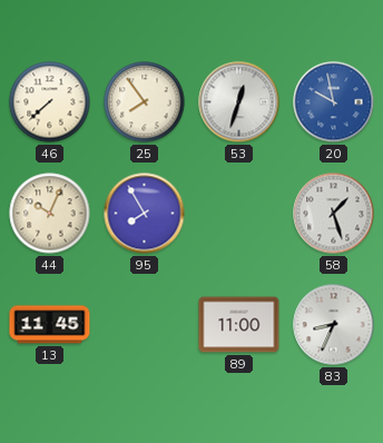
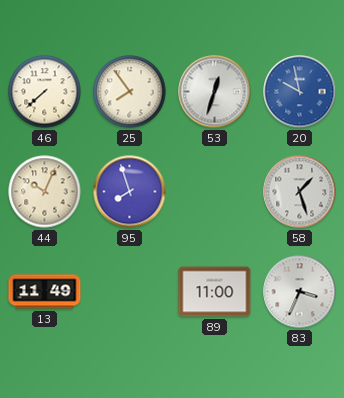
95: 7:55 -> 7:57 (130, 192)
13: 11:45 -> 11:49 (45, 292)
83: 8:34 -> 3:34 (300, 292)
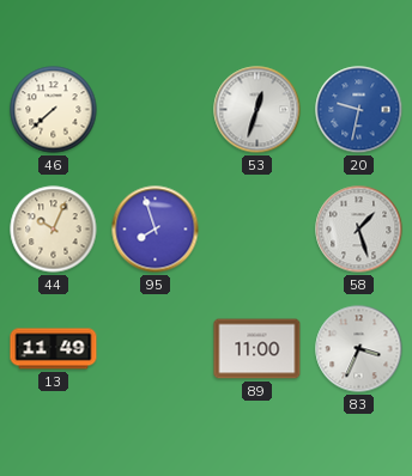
25: 7:54 -> none (130, 92)
20: 9:58 -> 9:32 (359, 110)
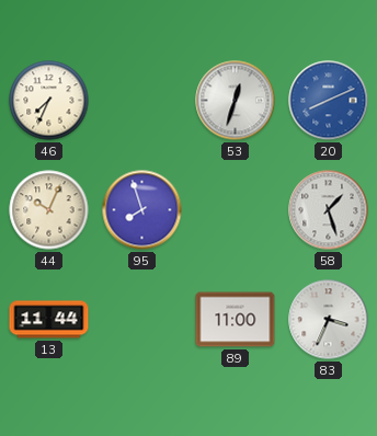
46: 7:38 -> 7:34 (49, 101)
20: 9:32 -> 8:11 (329, 101)
13: 11:49 -> 11:44 (49, 320)
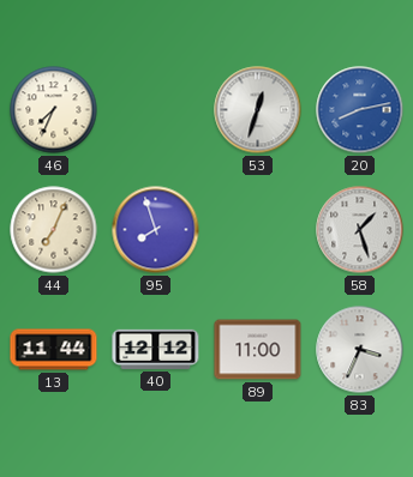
20: 8:11 -> 8:13 (360, 110)
44: 10:04 -> 7:04 (54, 230)
40: none -> 12:12 (156, 349)
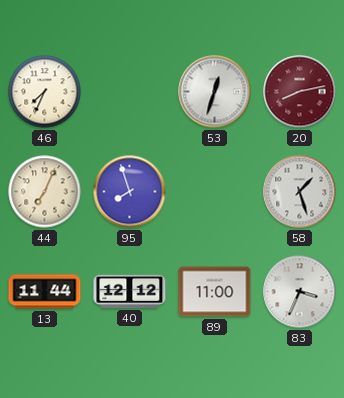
20 dial: blue -> burgundy (300, 92)
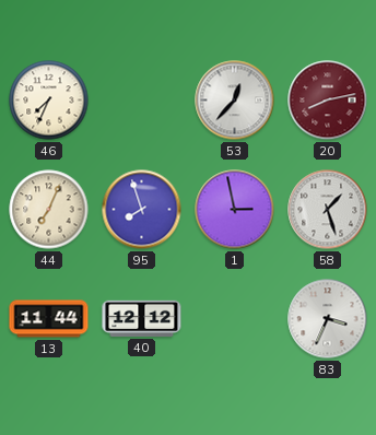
53: 12:33 -> 12:37 (235, 101)
1: none -> 2:58 (235, 210)
89: 11:00 -> none (215, 292)
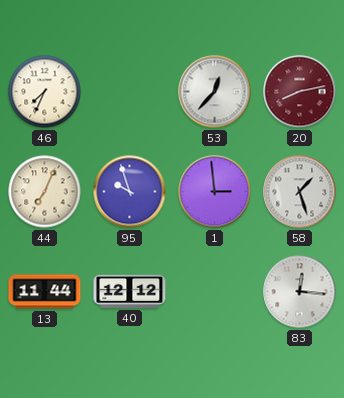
95: 7:57 -> 9:57 (130, 192)
1: 2:58 -> 2:59 (215, 192)
83: 3:34 -> 12:16 (300, 292)
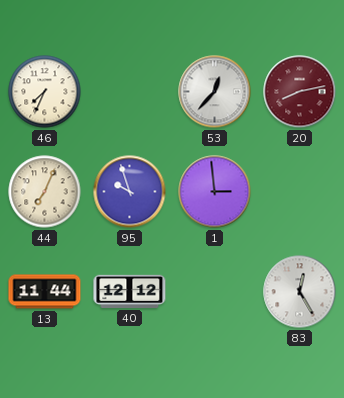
58: 1:27 -> none (300, 192)
83: 12:16 -> 12:25 (300, 292)
